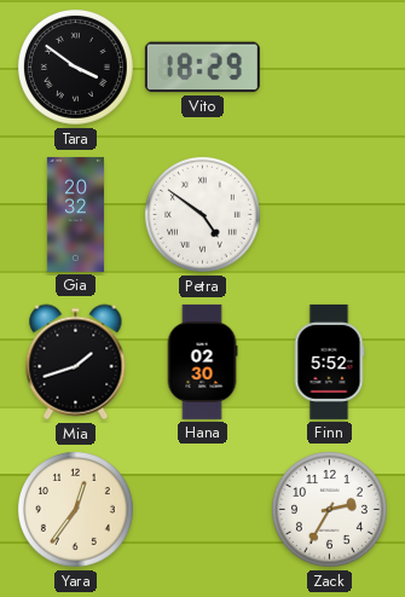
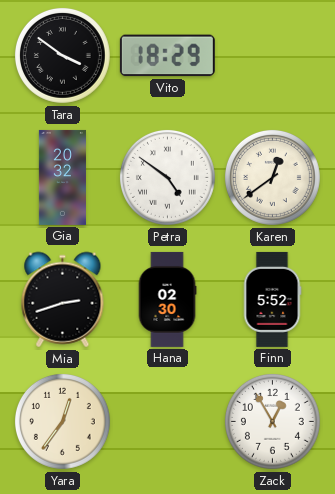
Karen: none -> 12:39 (272, 177)
Mia: 1:42 -> 2:42 (63, 300)
Zack: 2:35 -> 12:55 (272, 421)
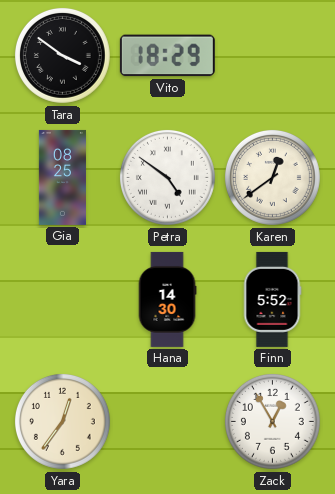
Gia: 20:32 -> 08:25 (62, 177)
Mia: 2:42 -> none (63, 300)
Hana: 02:30 -> 14:30 (167, 299)
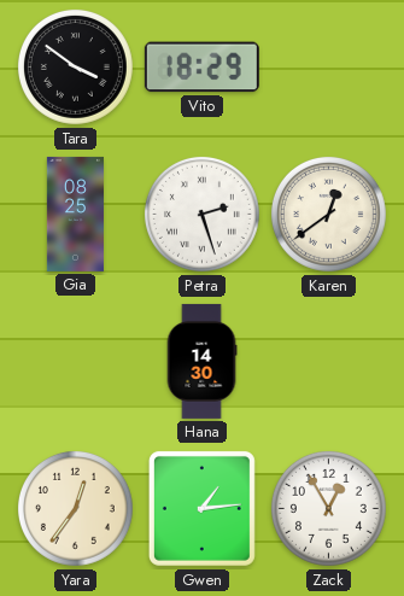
Petra: 4:51 -> 2:27 (201, 214)
Finn: 5:52 -> none (272, 299)
Gwen: none -> 1:14 (201, 508)
